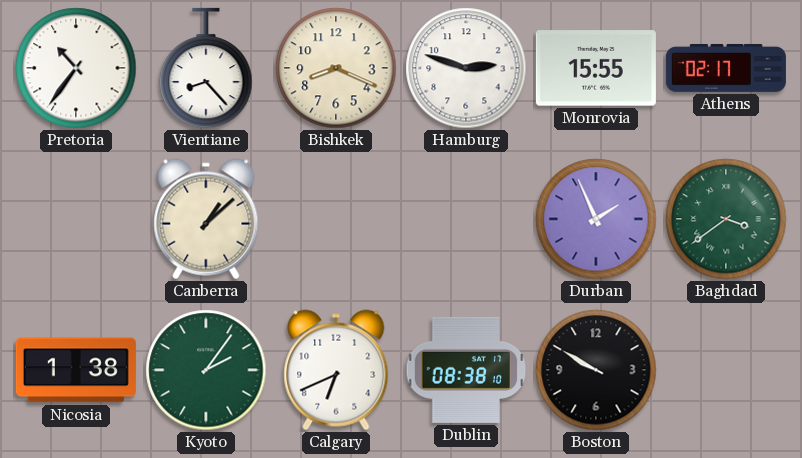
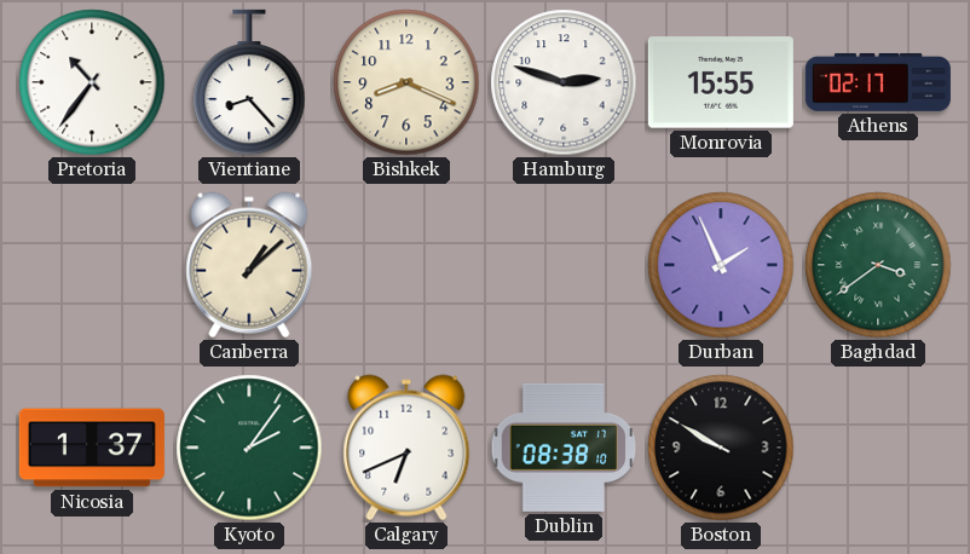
Nicosia: 1:38 -> 1:37 (92, 448)
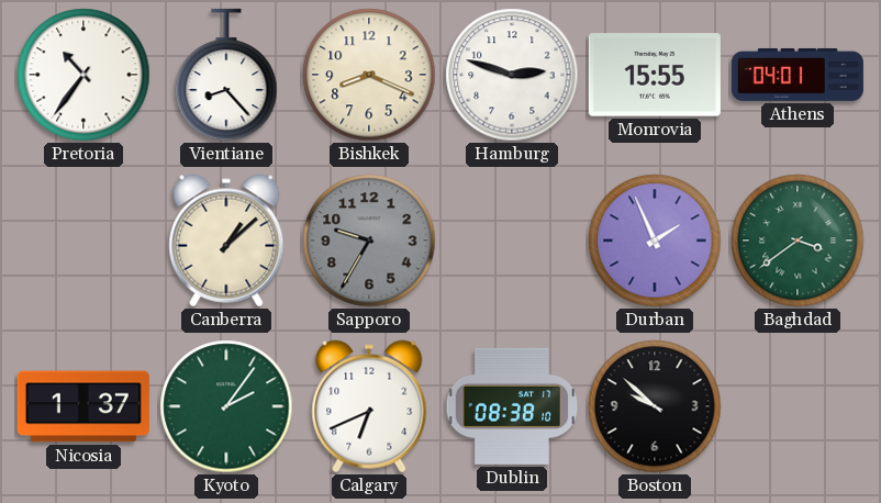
Athens: 02:17 -> 04:01 (798, 75)
Sapporo: none -> 9:35 (369, 241)
Boston: 9:50 -> 9:52 (655, 406)
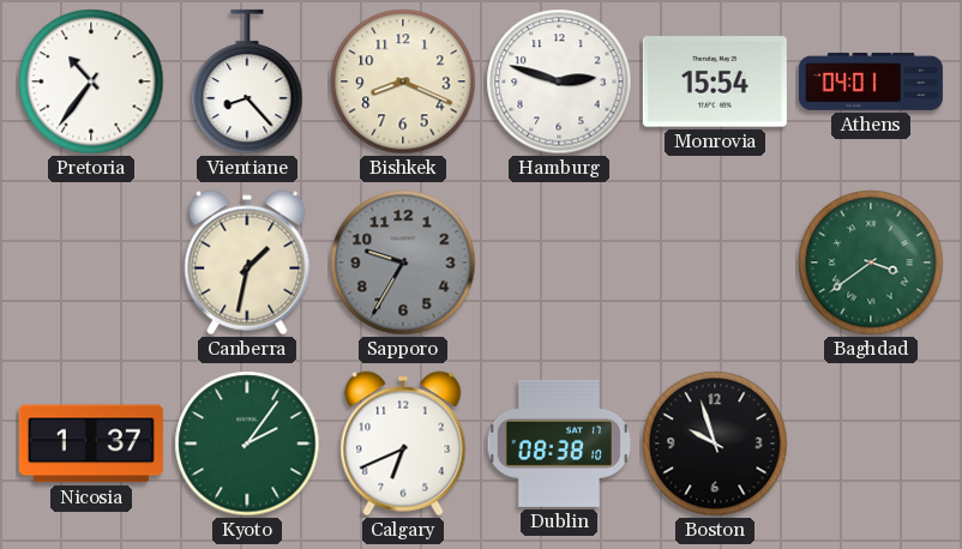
Monrovia: 15:55 -> 15:54 (715, 82)
Canberra: 1:08 -> 1:32 (247, 263)
Durban: 1:56 -> none (655, 241)
Boston: 9:52 -> 9:57 (715, 444)
